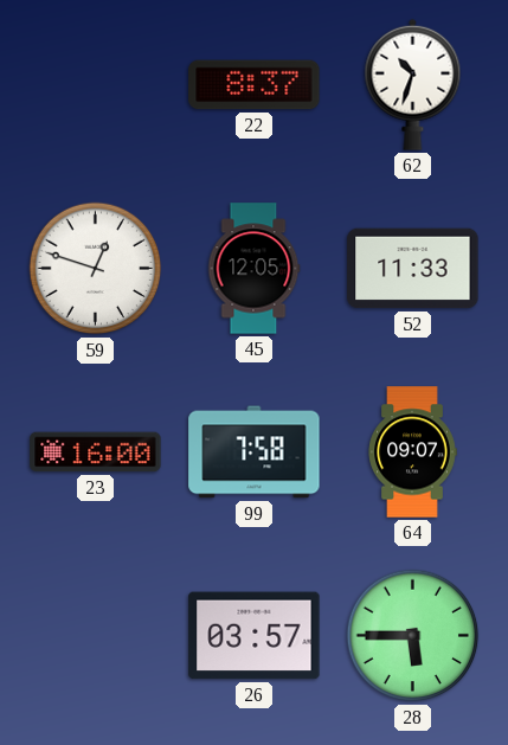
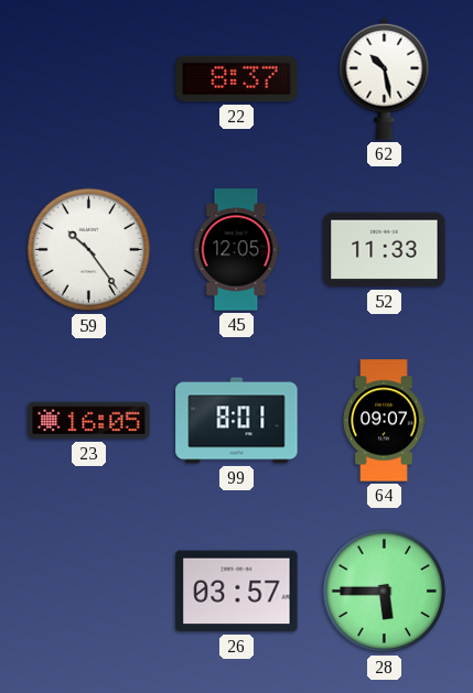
62: 10:33 -> 10:28 (385, 78)
59: 12:48 -> 10:24 (89, 250)
23: 16:00 -> 16:05 (89, 421)
99: 7:58 -> 8:01 (237, 421)
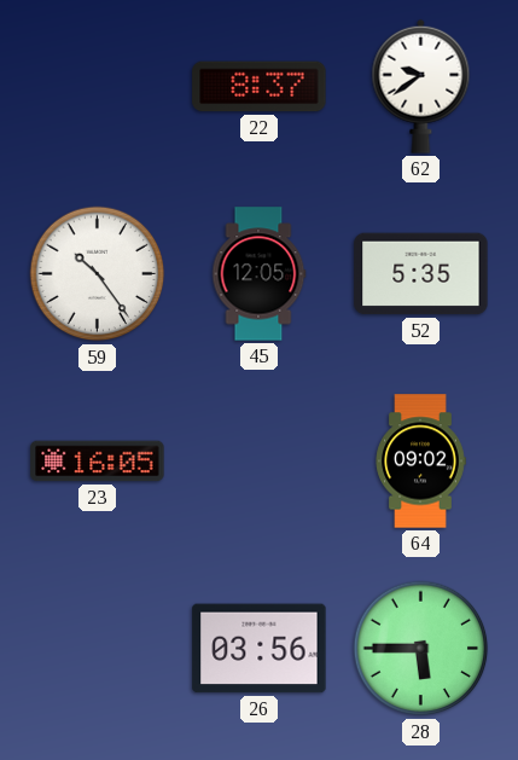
62: 10:28 -> 9:39 (421, 86)
52: 11:33 -> 5:35 (421, 274)
99: 8:01 -> none (237, 421)
64: 09:07 -> 09:02 (420, 462)
26: 03:57 -> 03:56 (260, 649)
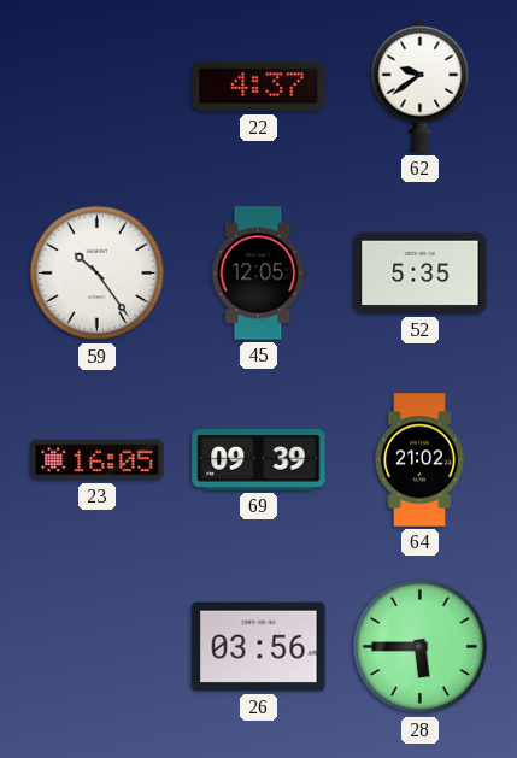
22: 8:37 -> 4:37 (259, 87)
69: none -> 09:39 (259, 460)
64: 09:02 -> 21:02 (419, 460)
